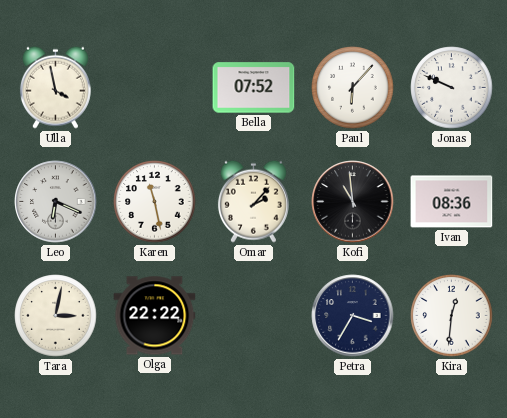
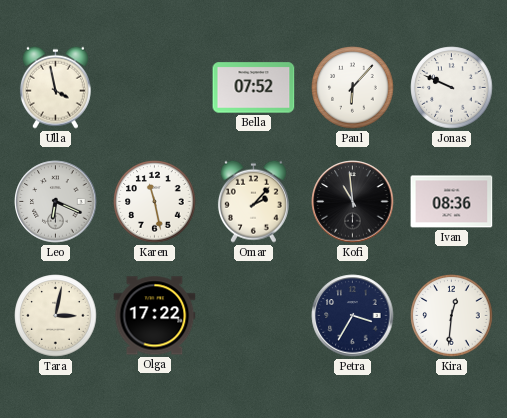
Olga: 22:22 -> 17:22 (155, 316)
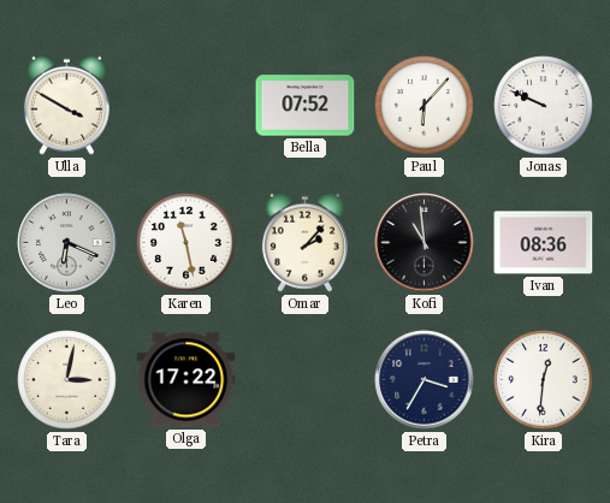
Ulla: 3:58 -> 3:50 (66, 105)
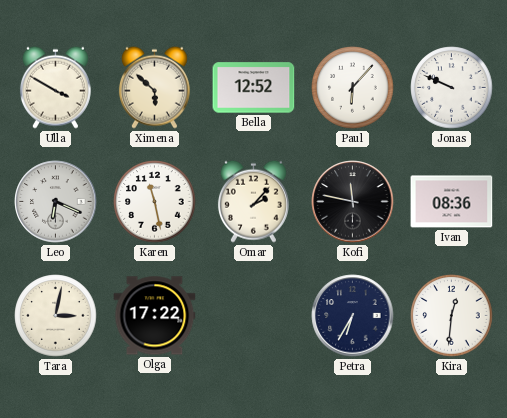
Ximena: none -> 5:52 (154, 87)
Bella: 07:52 -> 12:52 (254, 88)
Kofi: 10:59 -> 11:47 (353, 202)
Petra: 3:35 -> 6:35 (353, 316)
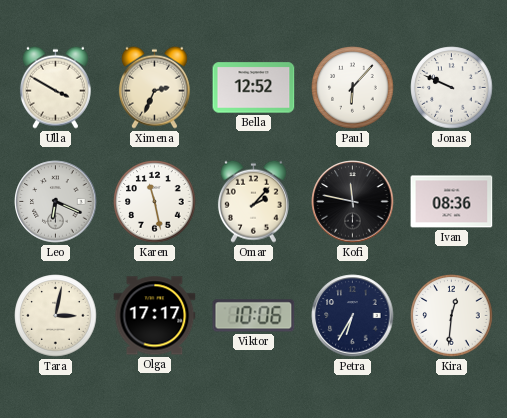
Ximena: 5:52 -> 2:34 (154, 87)
Olga: 17:22 -> 17:17 (155, 316)
Viktor: none -> 10:06 (254, 316)
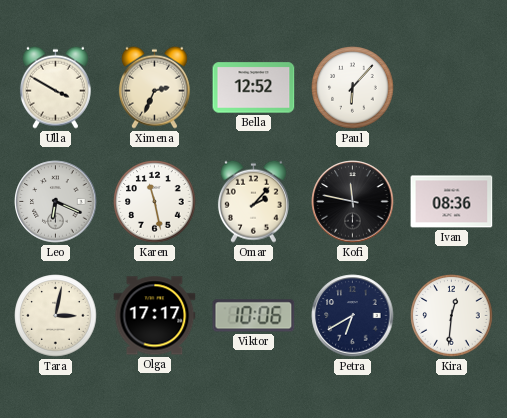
Jonas: 9:49 -> none (452, 88)
Petra: 6:35 -> 6:40 (353, 316)
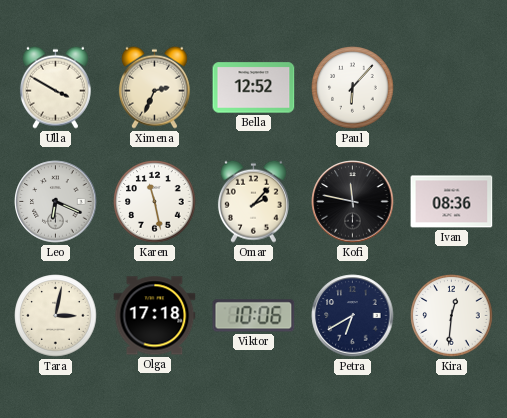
Olga: 17:17 -> 17:18 (155, 316)
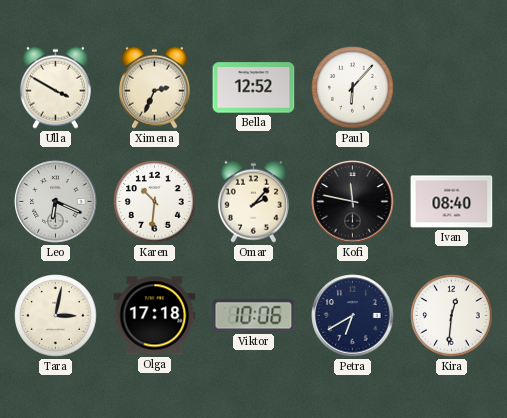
Karen: 11:28 -> 10:31 (155, 202)
Ivan: 08:36 -> 08:40 (452, 202)
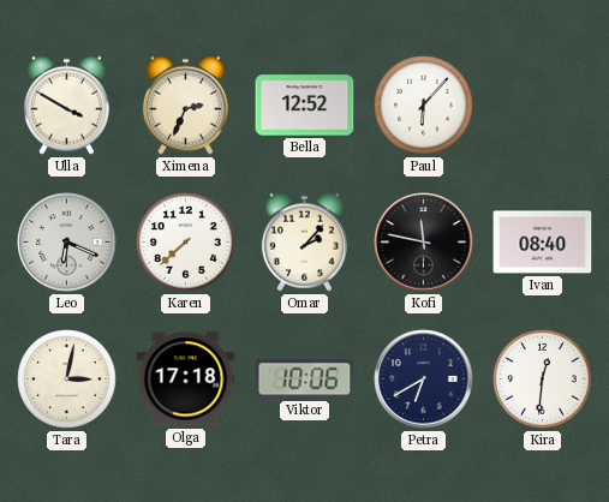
Karen: 10:31 -> 7:38 (186, 243)
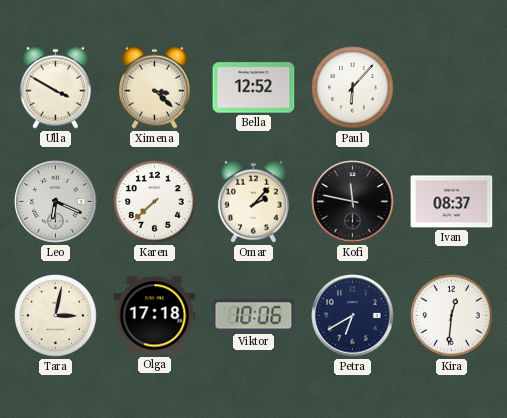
Ximena: 2:34 -> 3:22 (154, 87)
Ivan: 08:40 -> 08:37 (452, 202)
